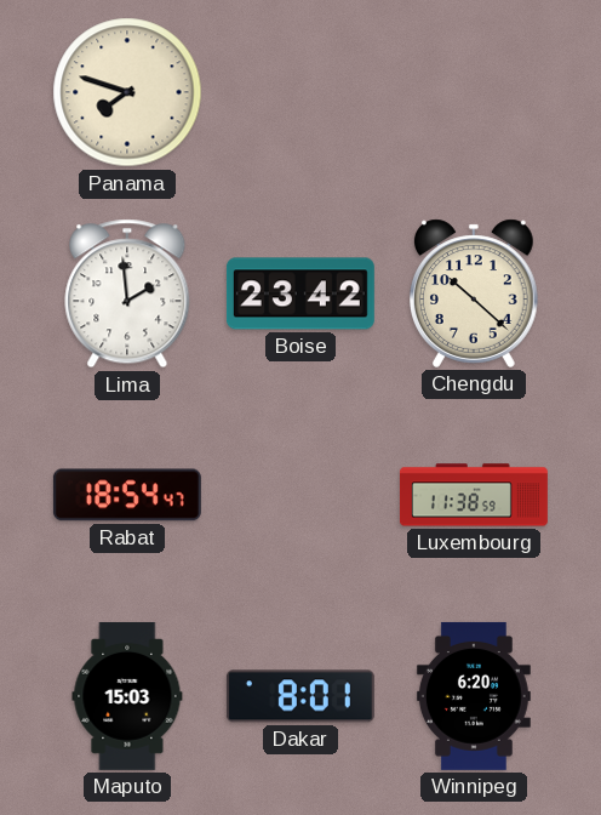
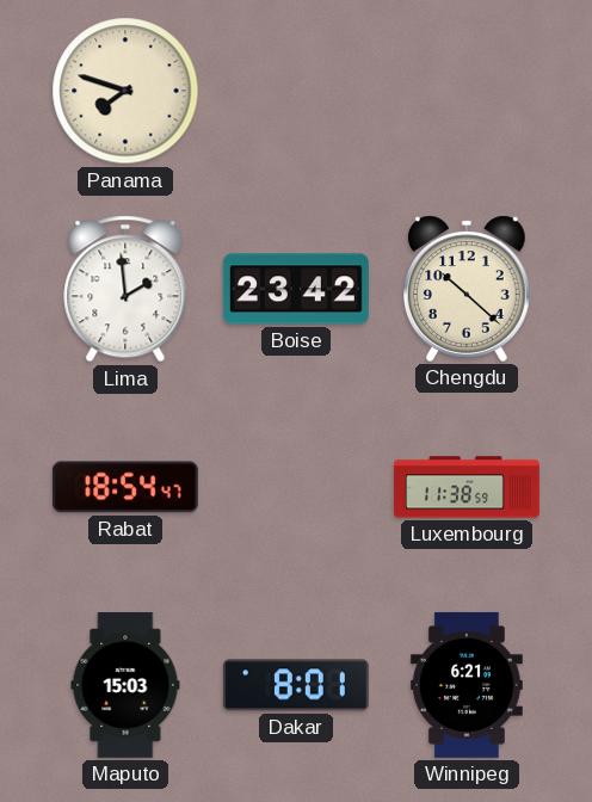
Winnipeg: 6:20 -> 6:21 (467, 685)
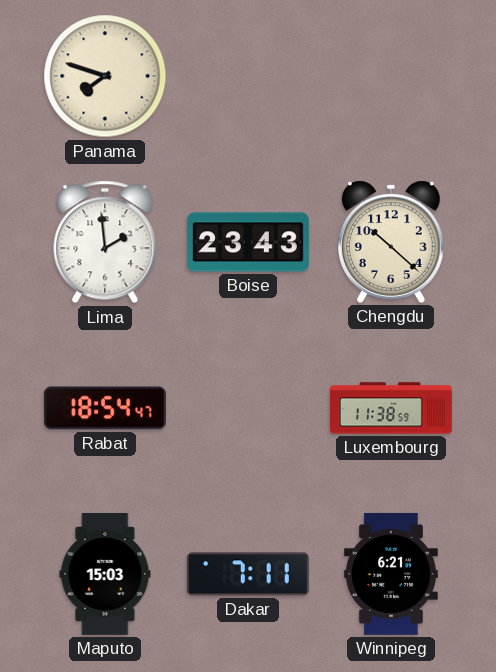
Boise: 23:42 -> 23:43 (248, 242)
Dakar: 8:01 -> 7:11 (248, 574)
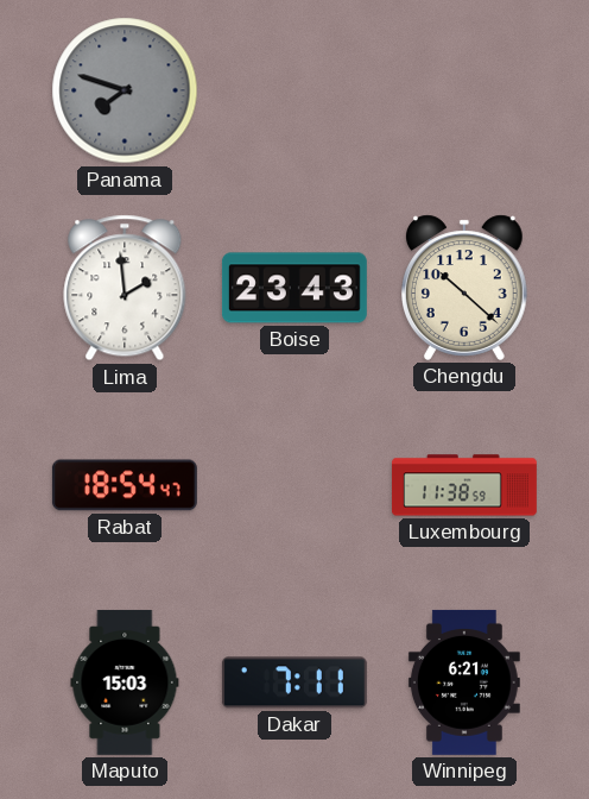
Panama dial: cream -> grey (125, 90)
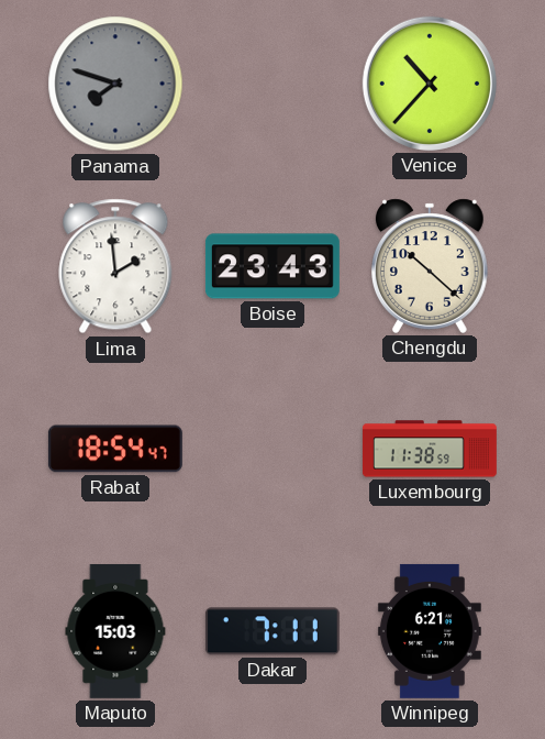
Venice: none -> 10:37 (430, 84)
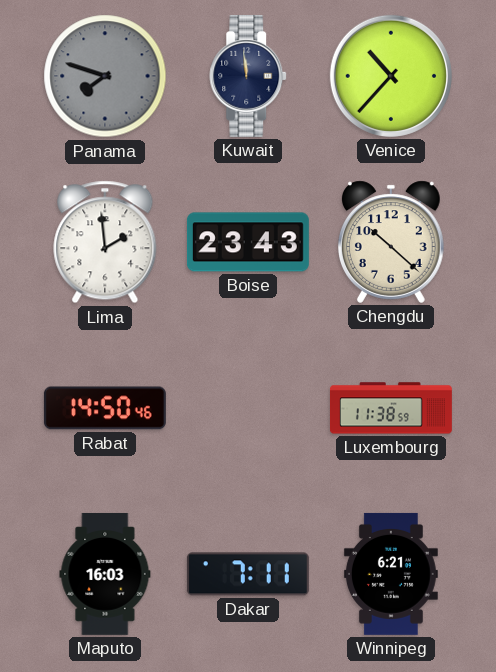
Kuwait: none -> 11:59 (249, 76)
Rabat: 18:54 -> 14:50 (105, 408)
Maputo: 15:03 -> 16:03 (105, 574)
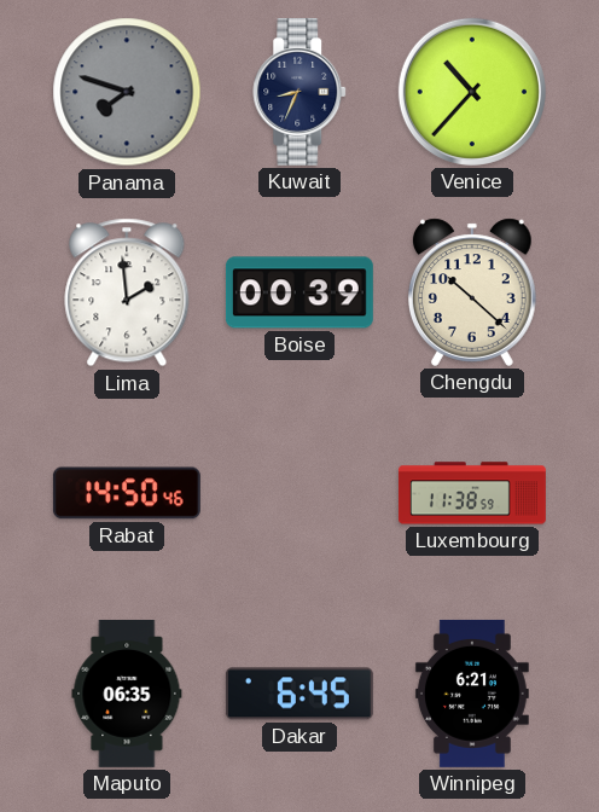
Kuwait: 11:59 -> 8:34 (301, 92)
Boise: 23:43 -> 00:39 (299, 292)
Maputo: 16:03 -> 06:35 (127, 694)
Dakar: 7:11 -> 6:45 (299, 694)
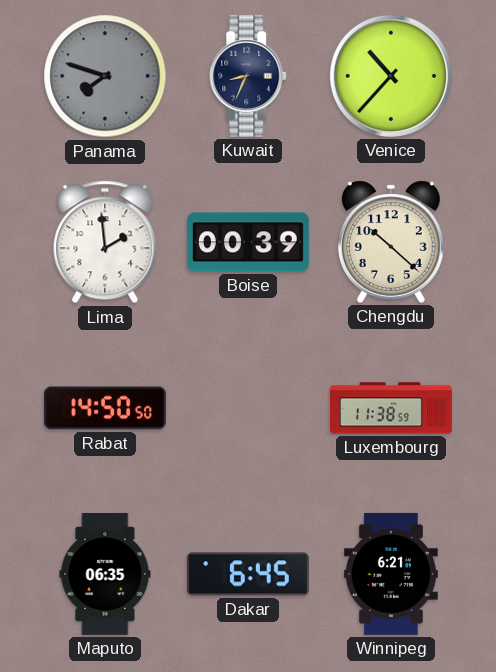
Rabat: 14:50:46 -> 14:50:50 (105, 408)
